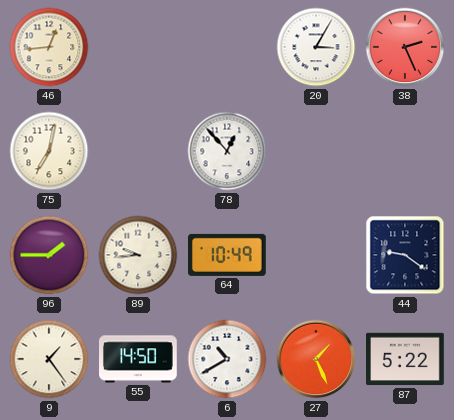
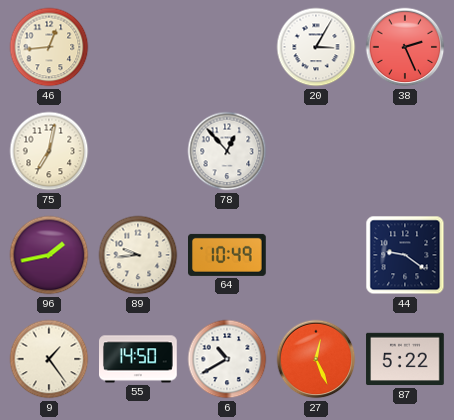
96: 1:45 -> 1:43 (49, 255)
27: 1:26 -> 12:26 (316, 359)
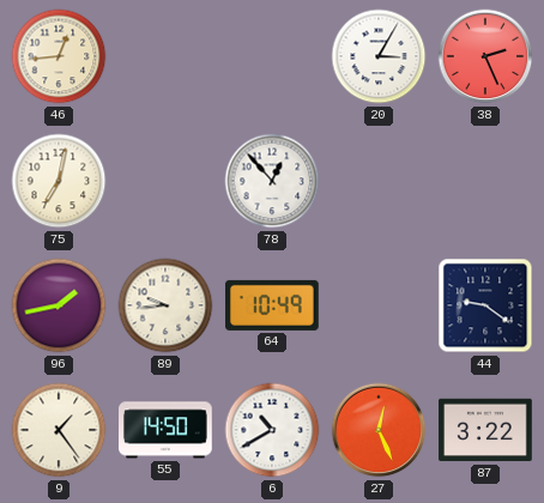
87: 5:22 -> 3:22 (485, 430)
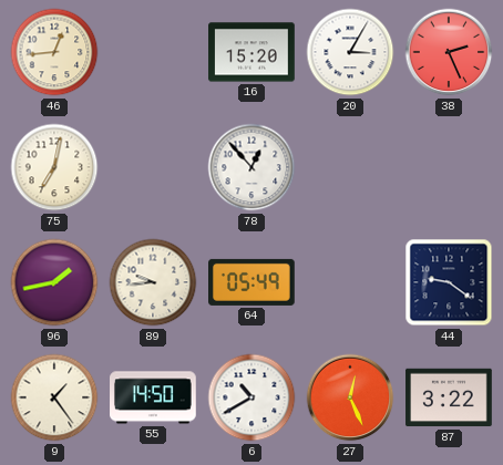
16: none -> 15:20 (251, 52)
64: 10:49 -> 05:49 (251, 282)
